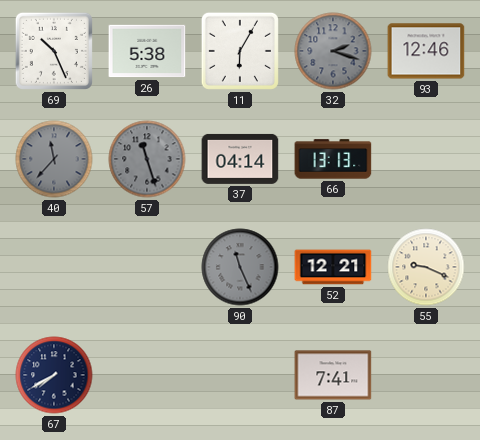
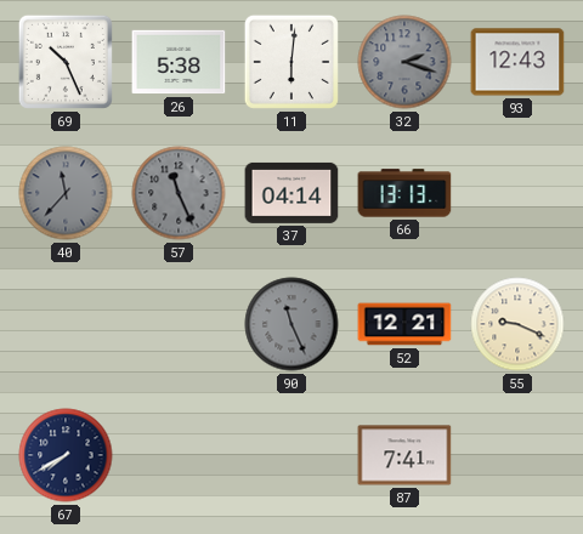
11: 6:05 -> 6:01 (291, 62)
93: 12:46 -> 12:43 (517, 62)
57: 11:27 -> 11:26 (179, 193)
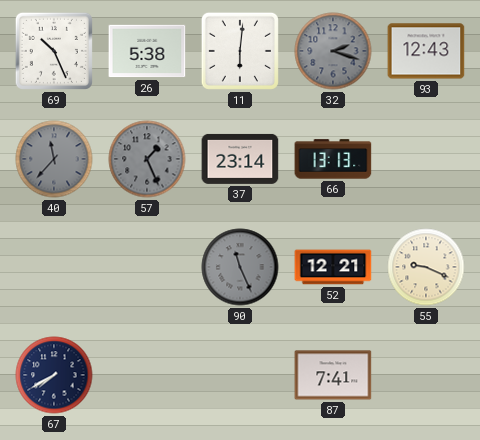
57: 11:26 -> 1:26 (147, 159)
37: 04:14 -> 23:14 (240, 159)
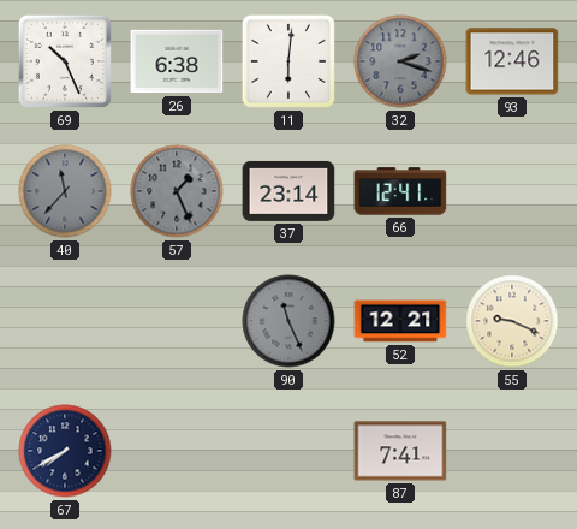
26: 5:38 -> 6:38 (177, 61)
93: 12:43 -> 12:46 (512, 61)
66: 13:13 -> 12:41 (400, 191)
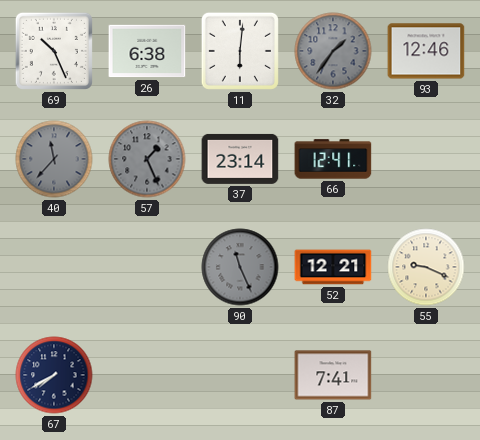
32: 2:18 -> 1:36 (333, 51)
